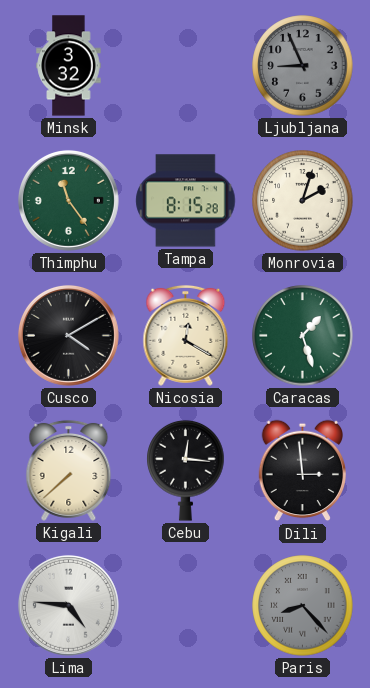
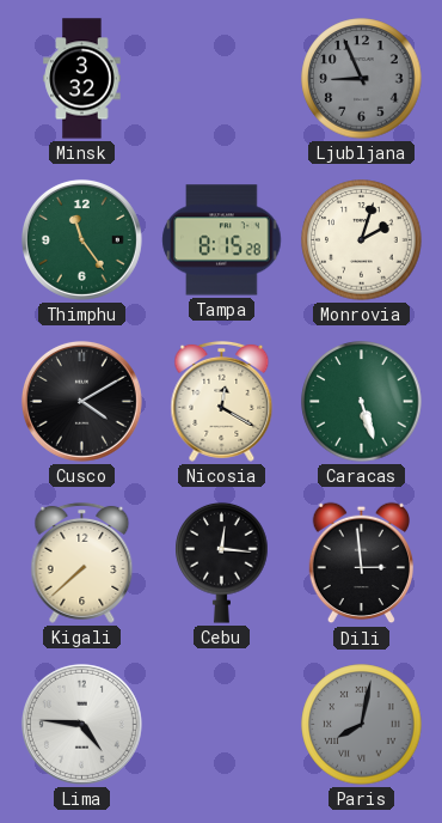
Caracas: 1:27 -> 5:27 (362, 402)
Paris: 8:23 -> 8:02 (362, 725)
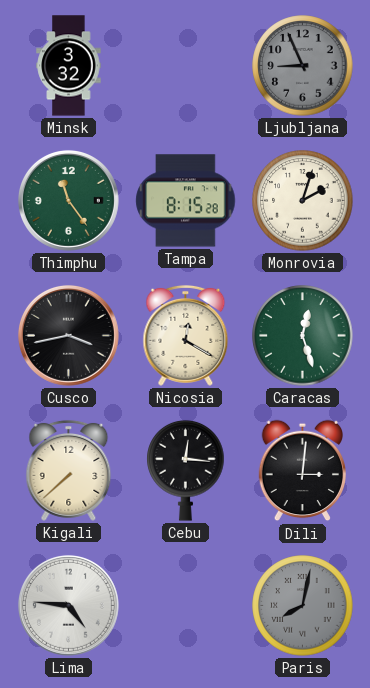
Cusco: 4:10 -> 3:43 (68, 335)
Caracas: 5:27 -> 12:27 (303, 336)
Dili: 2:59 -> 3:01 (302, 471)
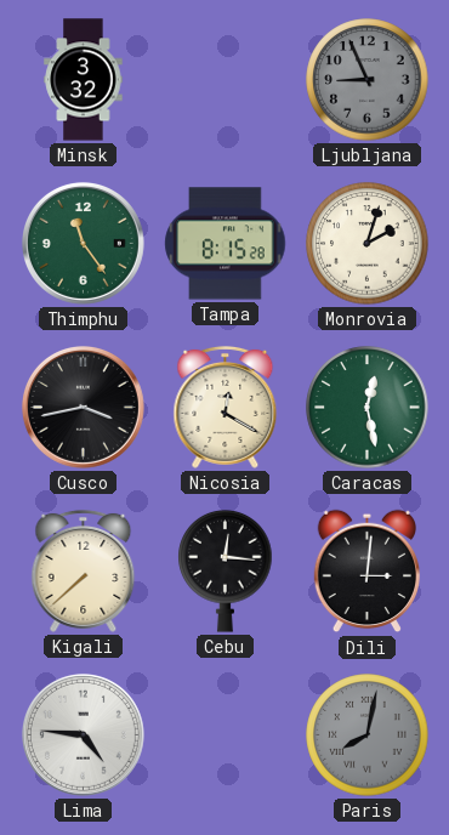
Caracas: 12:27 -> 12:28 (368, 408)
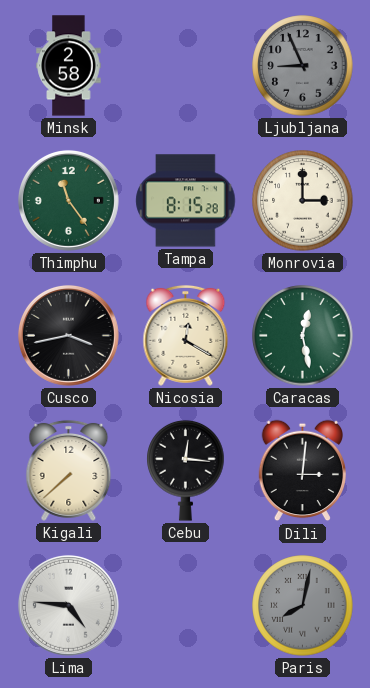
Minsk: 3:32 -> 2:58 (69, 66)
Monrovia: 2:03 -> 3:00 (303, 201)
